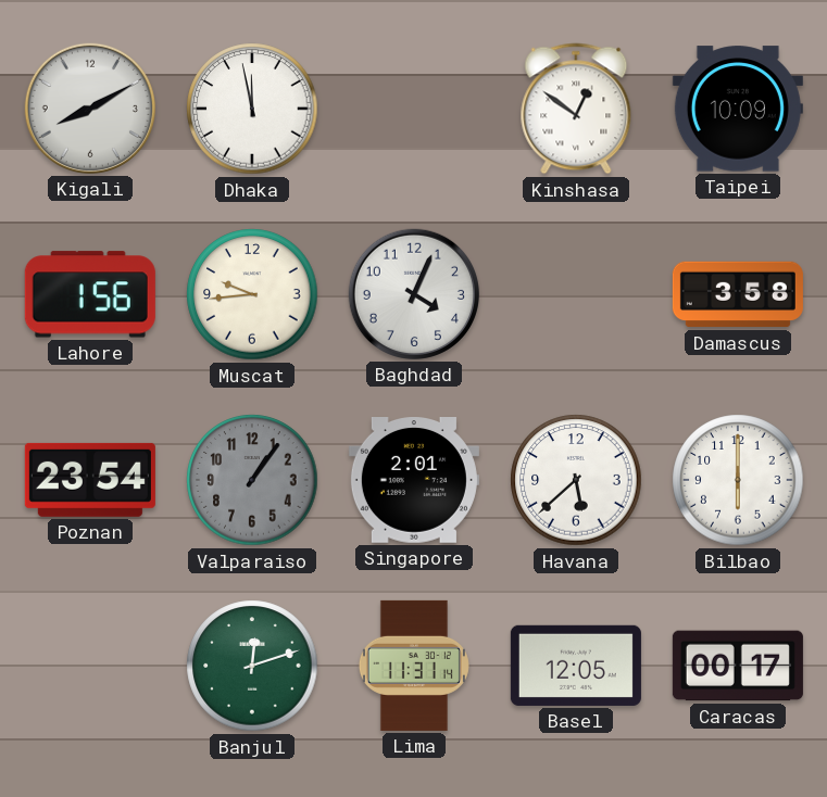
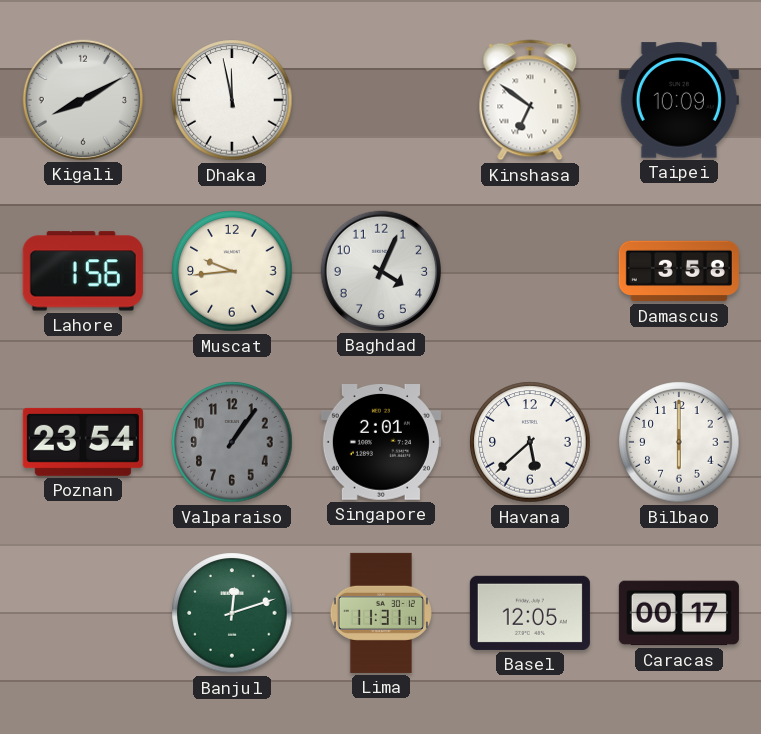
Kinshasa: 12:51 -> 6:51 (530, 100)
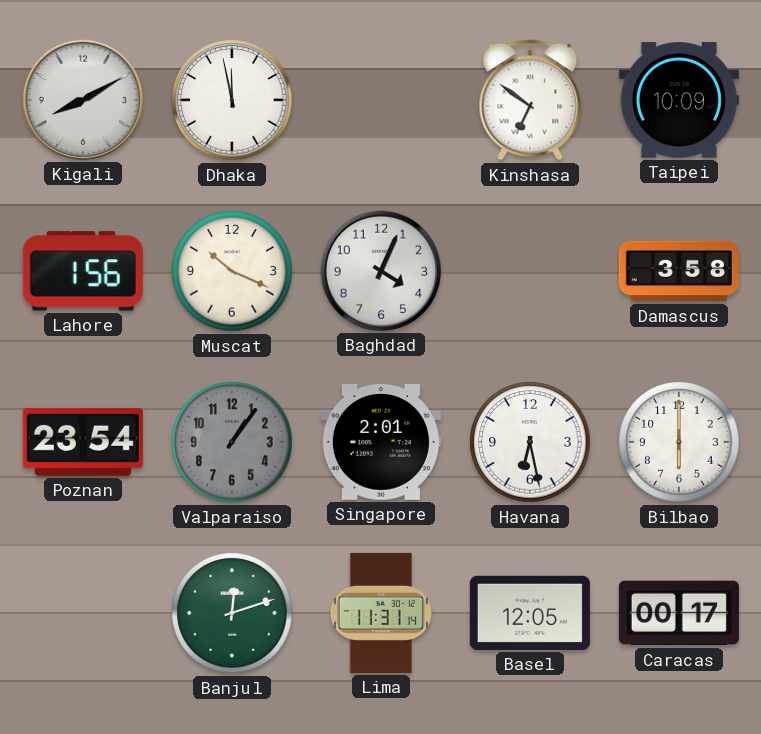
Muscat: 9:44 -> 10:19 (232, 271)
Havana: 5:38 -> 6:28 (530, 442)
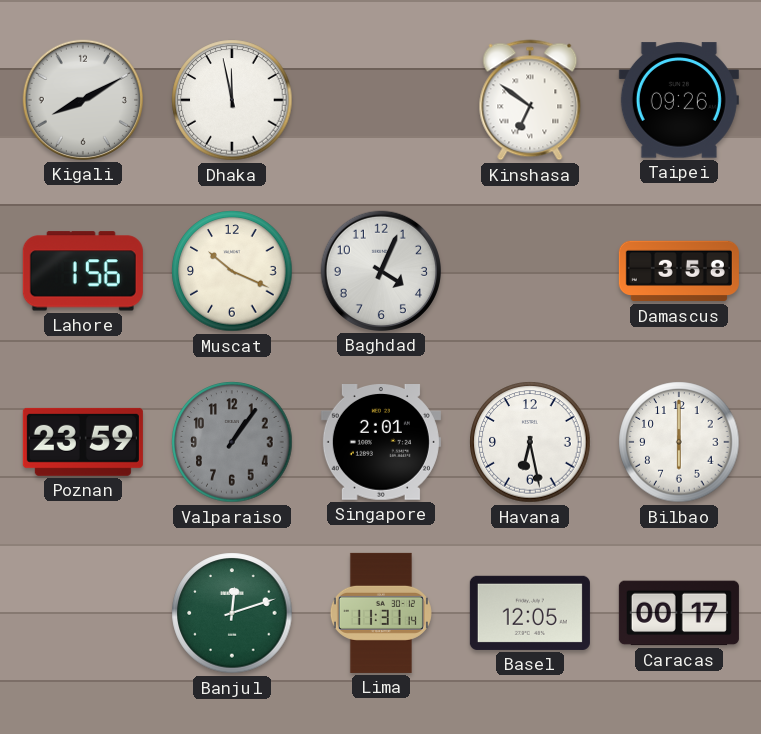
Taipei: 10:09 -> 09:26 (679, 100)
Poznan: 23:54 -> 23:59 (83, 442)
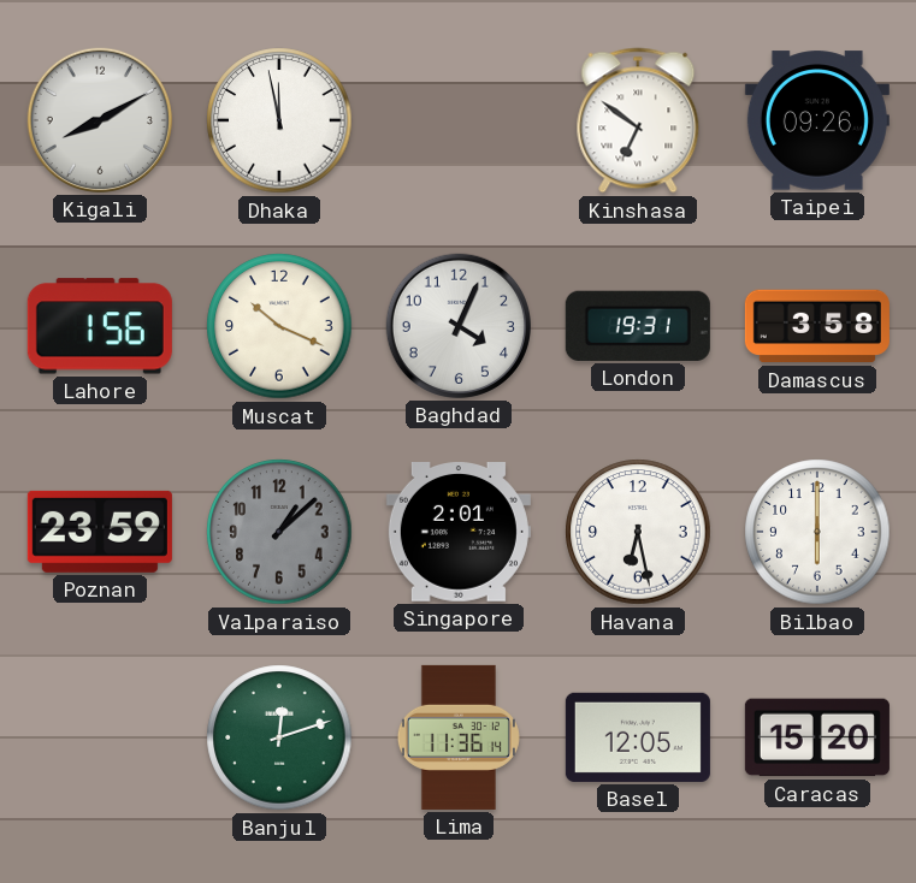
London: none -> 19:31 (638, 326)
Valparaiso: 1:06 -> 1:08 (279, 532)
Lima: 11:31 -> 11:36 (459, 737)
Caracas: 00:17 -> 15:20 (817, 737)
